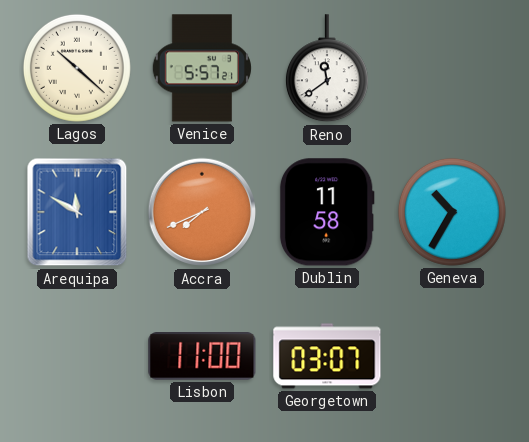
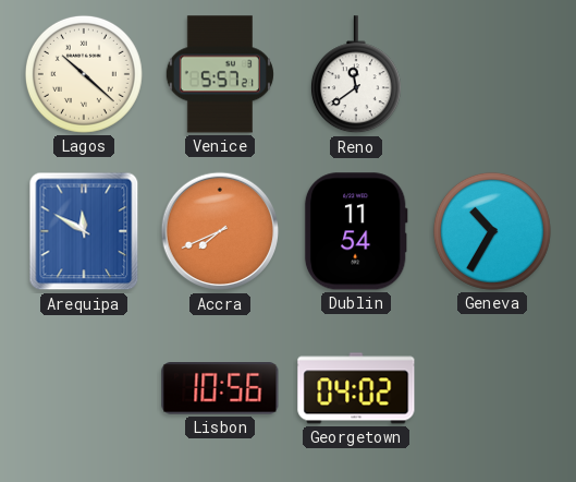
Dublin: 11:58 -> 11:54 (356, 231)
Lisbon: 11:00 -> 10:56 (220, 389)
Georgetown: 03:07 -> 04:02 (356, 388)
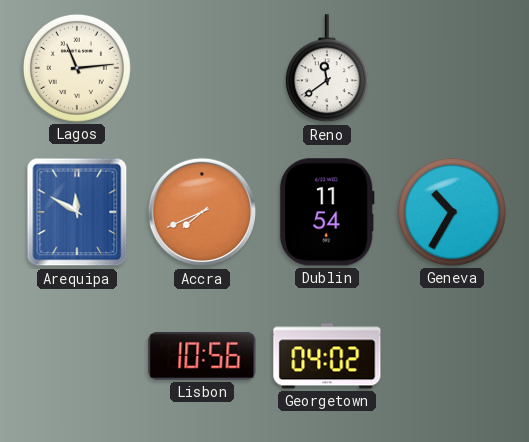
Lagos: 10:22 -> 11:14 (77, 68)
Venice: 5:57 -> none (220, 74)
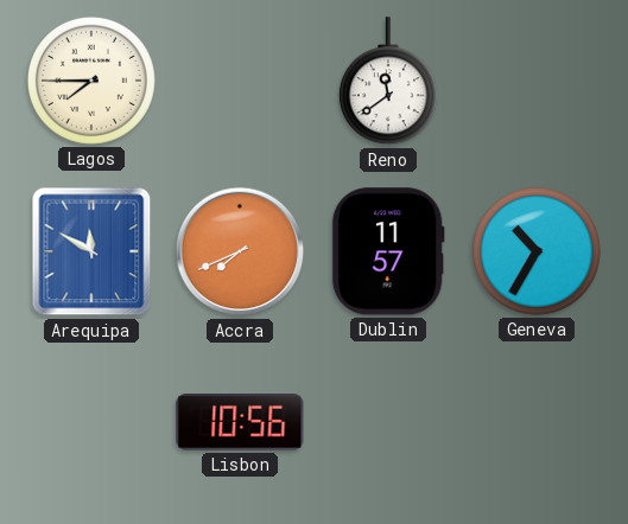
Lagos: 11:14 -> 7:45 (91, 81)
Dublin: 11:54 -> 11:57 (388, 251)
Georgetown: 04:02 -> none (327, 356)
